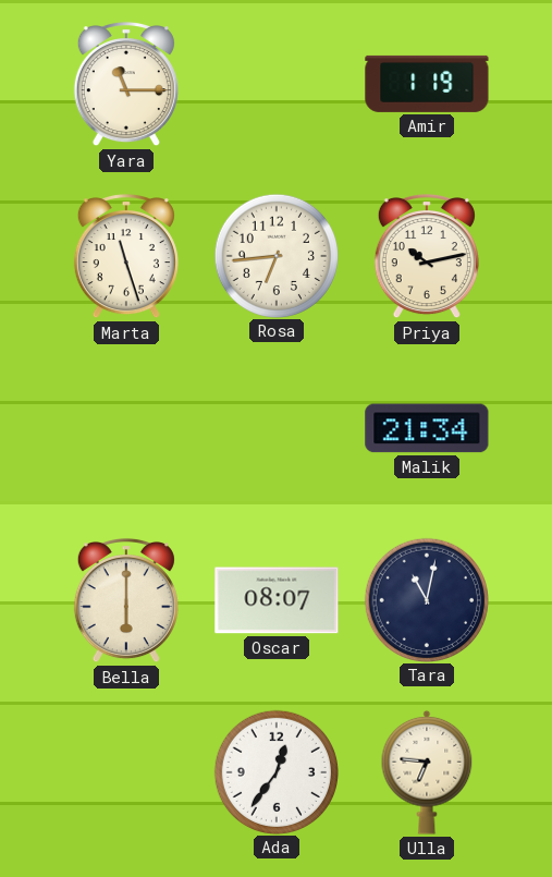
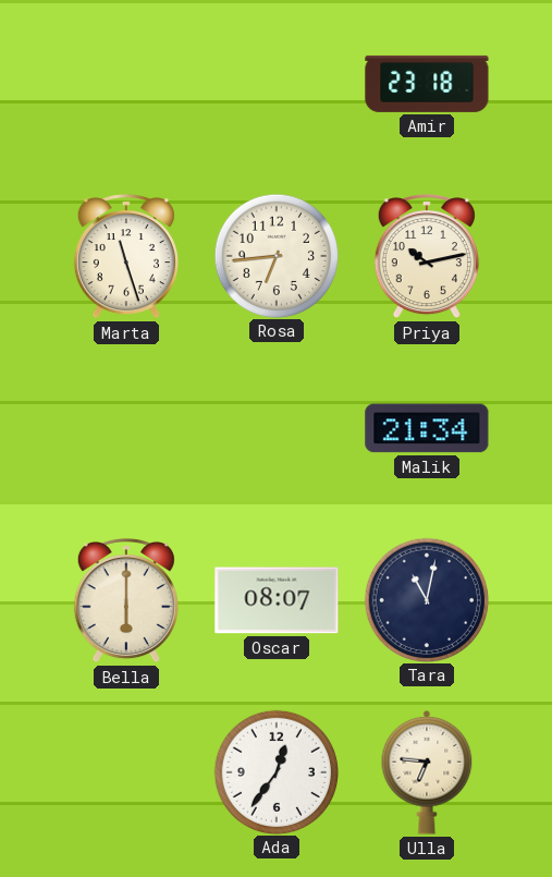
Yara: 11:15 -> none (126, 84)
Amir: 1:19 -> 23:18 (427, 84)
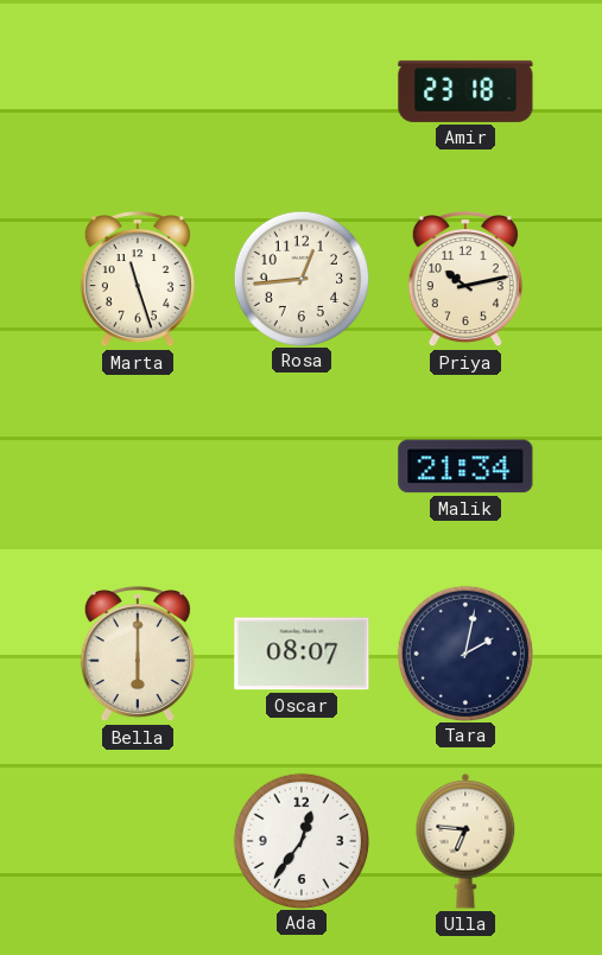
Rosa: 6:44 -> 12:44 (300, 278)
Tara: 11:02 -> 2:02 (464, 652)
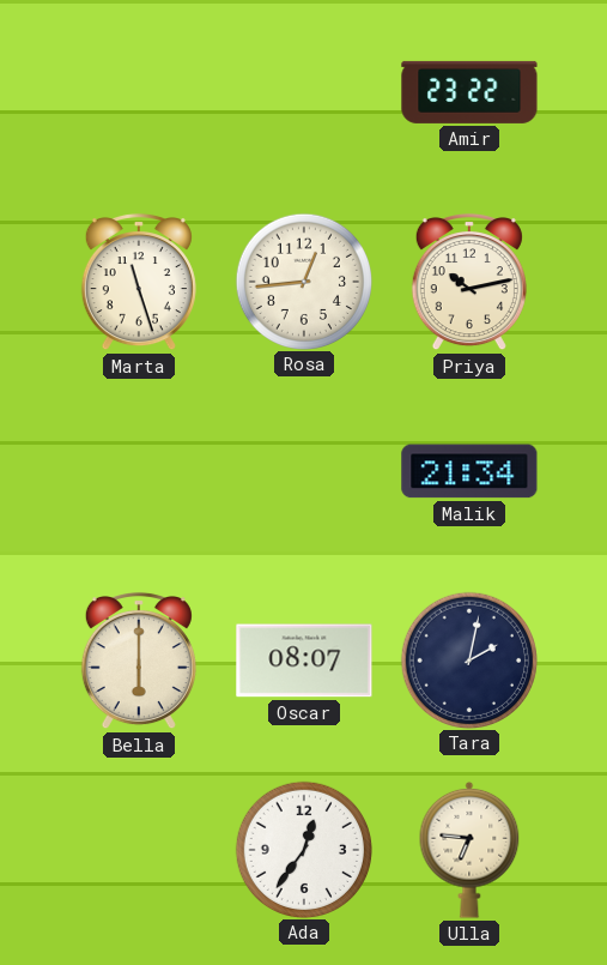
Amir: 23:18 -> 23:22 (469, 92)
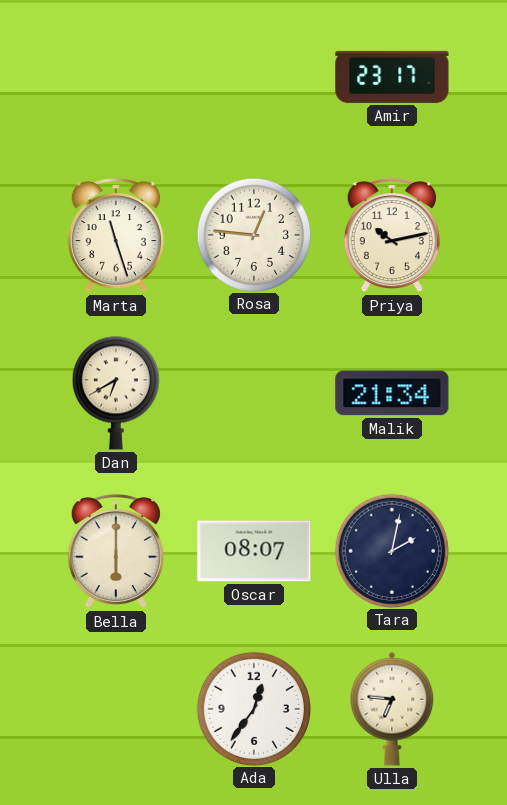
Amir: 23:22 -> 23:17 (392, 77)
Rosa: 12:44 -> 12:46 (253, 234)
Dan: none -> 6:40 (116, 393)
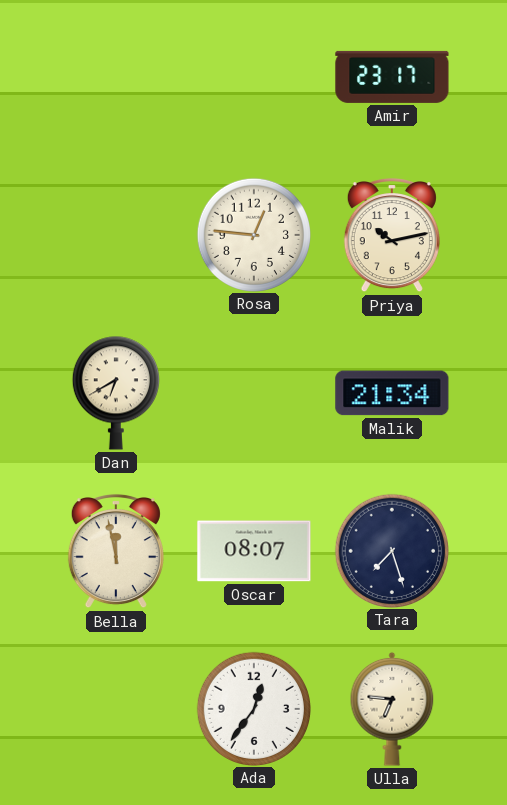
Marta: 11:27 -> none (116, 235)
Bella: 6:00 -> 11:58 (116, 551)
Tara: 2:02 -> 7:27 (391, 550)
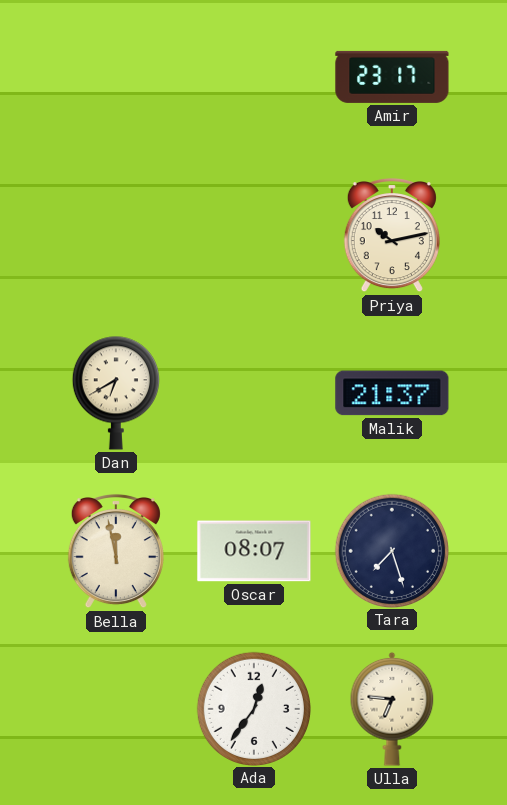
Rosa: 12:46 -> none (253, 234)
Malik: 21:34 -> 21:37 (392, 393)
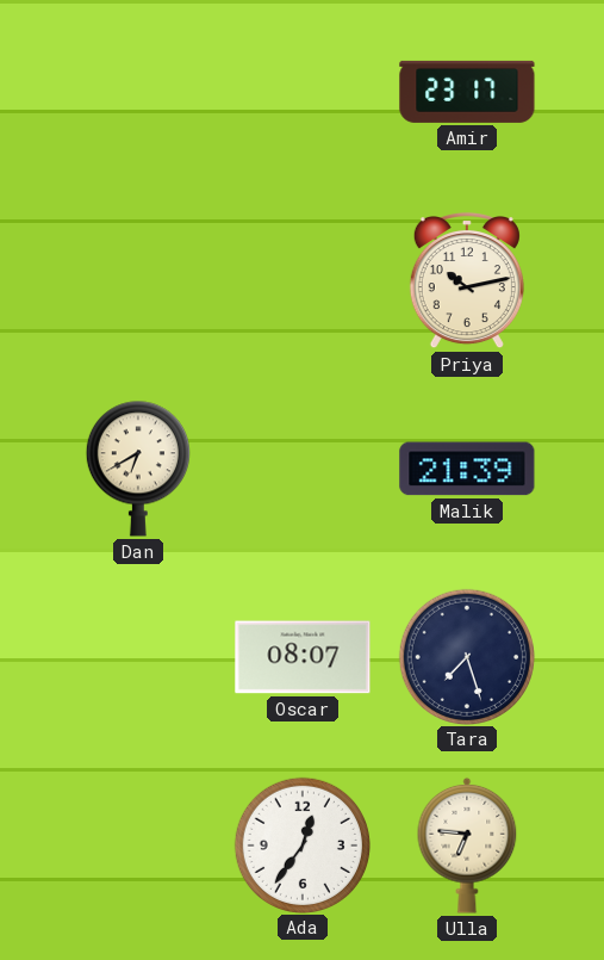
Malik: 21:37 -> 21:39 (467, 469)
Bella: 11:58 -> none (116, 551)
